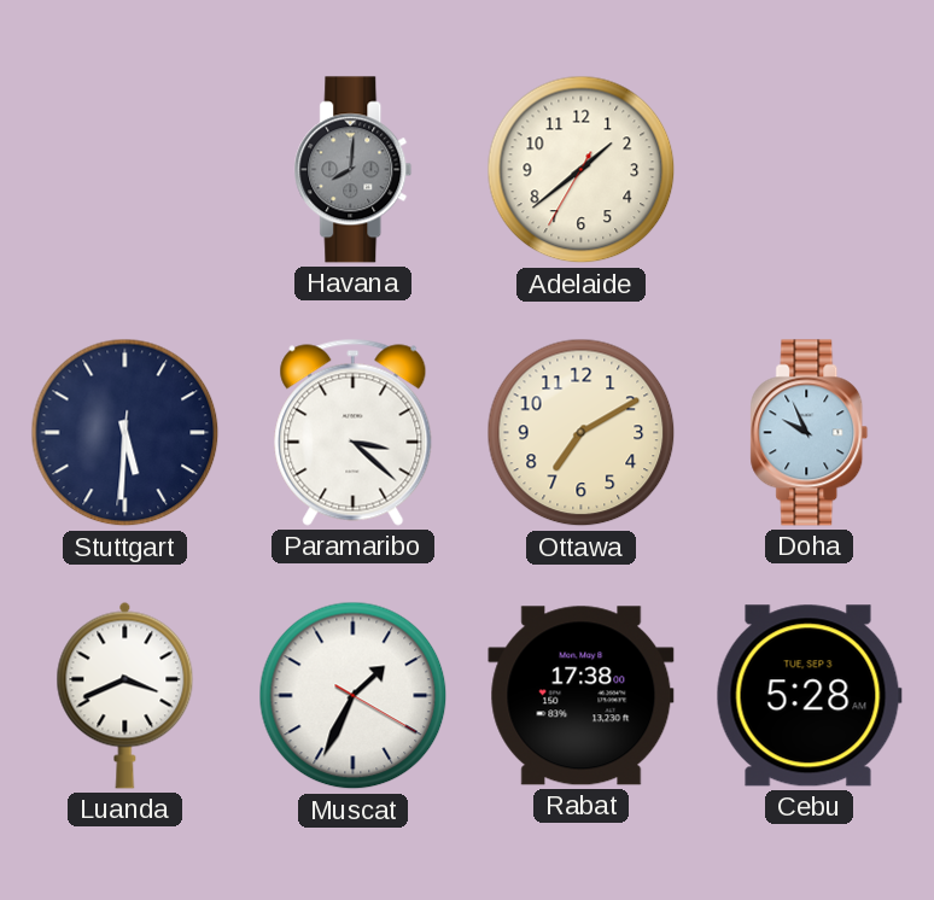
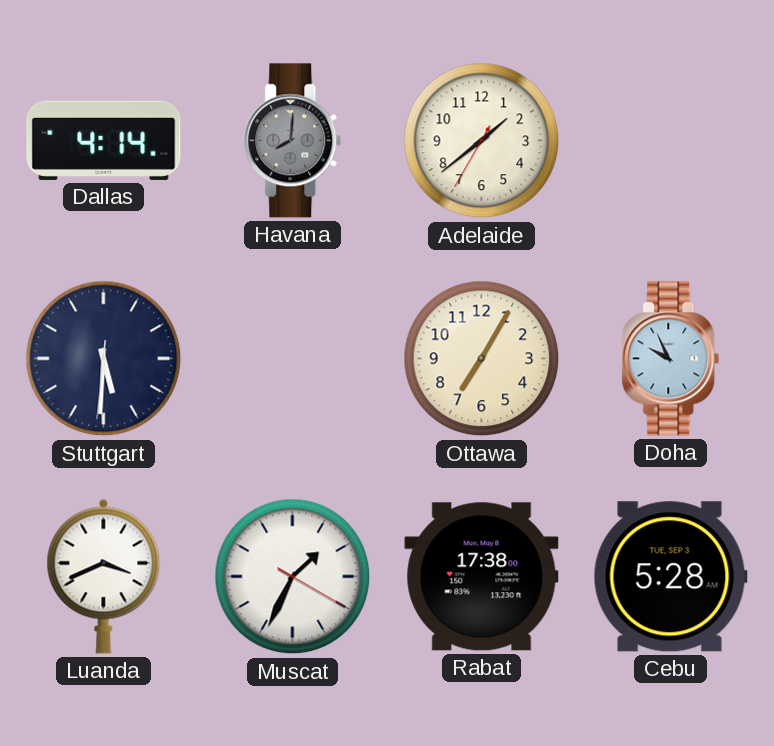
Dallas: none -> 4:14 (104, 140)
Paramaribo: 3:22 -> none (354, 432)
Ottawa: 7:10 -> 7:05 (482, 359)
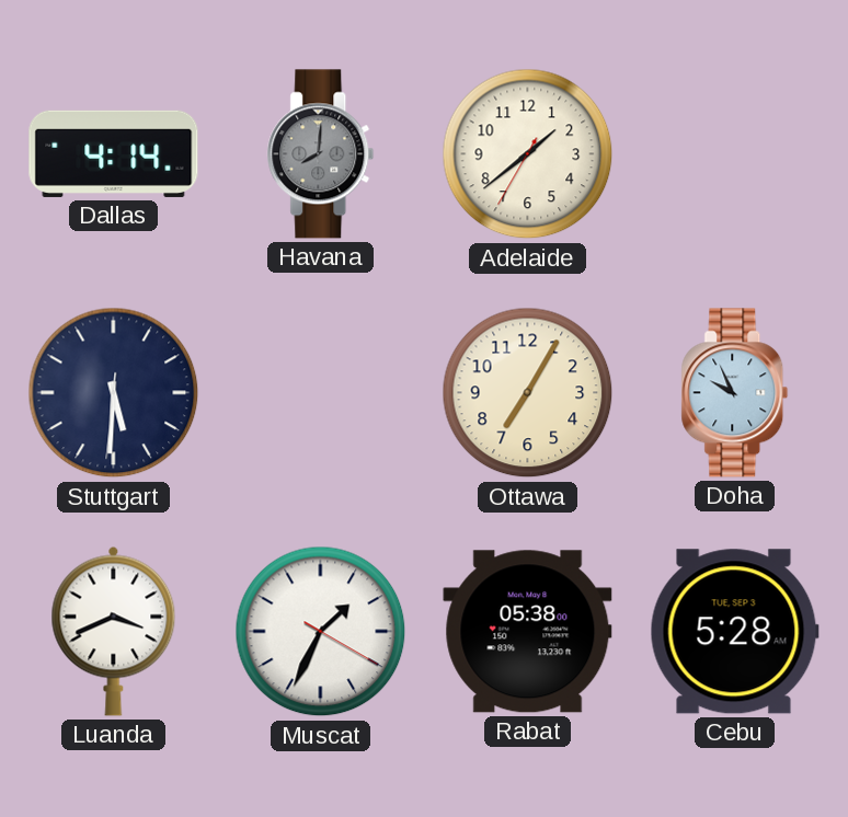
Rabat: 17:38 -> 05:38 (528, 632)
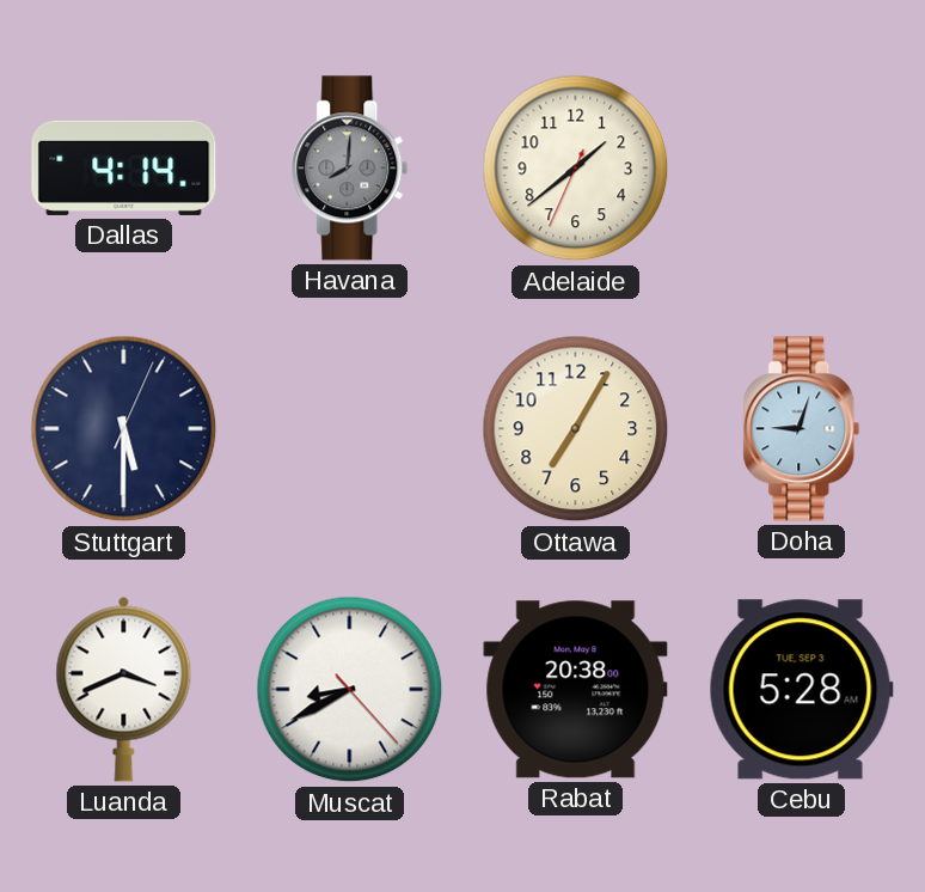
Adelaide: 1:38:35 -> 1:38:34 (576, 169)
Stuttgart: 5:30:31 -> 5:30:04 (124, 429)
Doha: 9:56 -> 9:03 (802, 429)
Muscat: 1:34 -> 8:40 (350, 690)
Rabat: 05:38 -> 20:38 (576, 690)
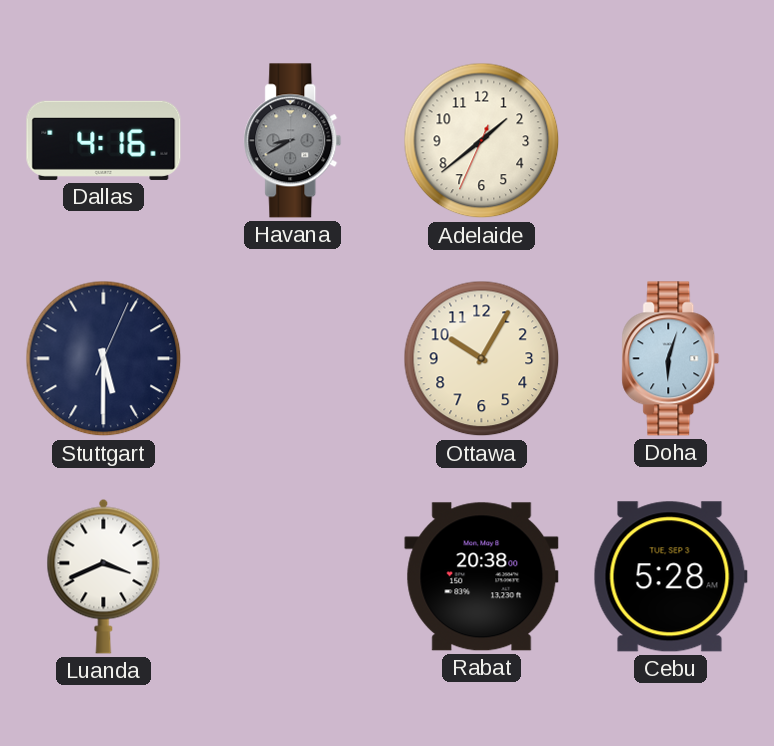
Dallas: 4:14 -> 4:16 (104, 140)
Havana: 8:01 -> 8:40 (293, 141)
Ottawa: 7:05 -> 10:05 (482, 359)
Doha: 9:03 -> 6:03 (671, 359)
Muscat: 8:40 -> none (350, 690)
